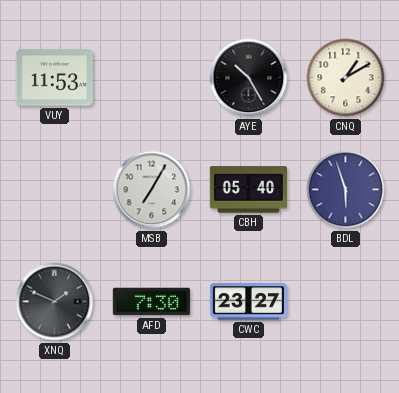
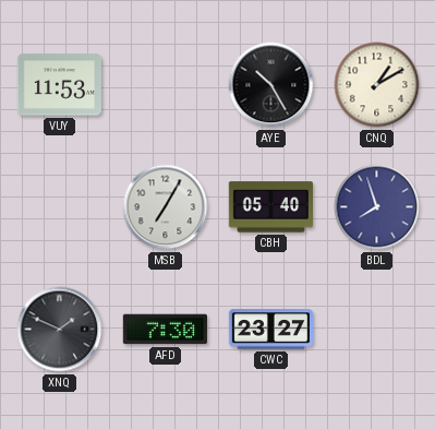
BDL: 5:57 -> 7:57 (377, 207)
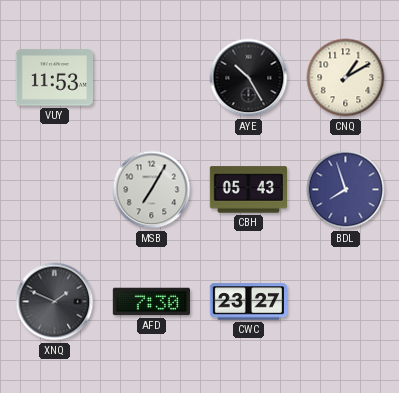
CBH: 05:40 -> 05:43 (248, 190)
